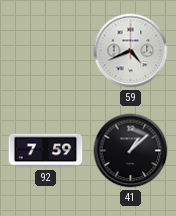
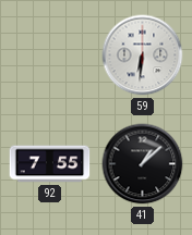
59: 4:41 -> 6:31 (143, 55)
92: 7:59 -> 7:55 (50, 164)
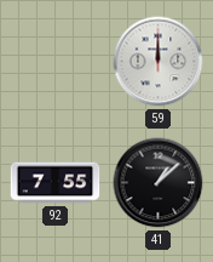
59: 6:31 -> 12:00 (159, 62)
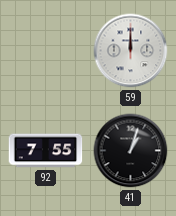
41: 1:08 -> 1:03 (131, 151)
